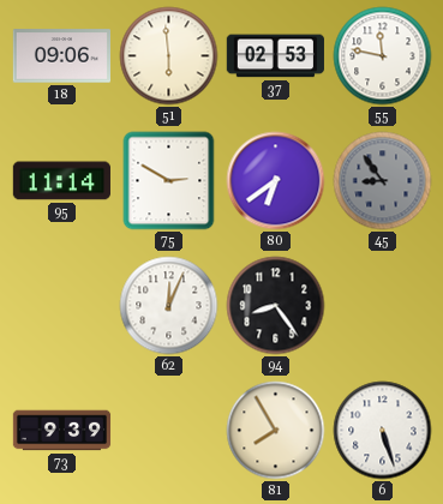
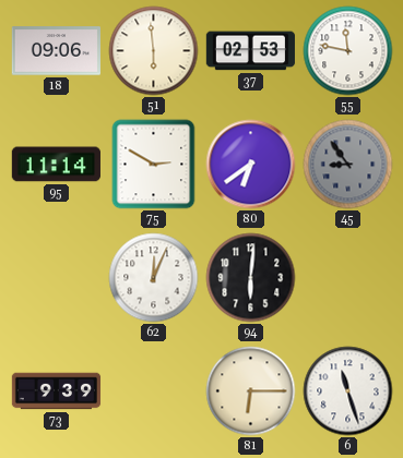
94: 8:24 -> 6:01 (251, 278)
81: 7:55 -> 6:15 (251, 391)
6: 5:27 -> 11:27 (348, 391)
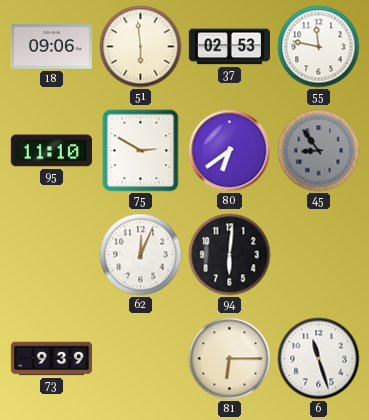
95: 11:14 -> 11:10 (51, 151)
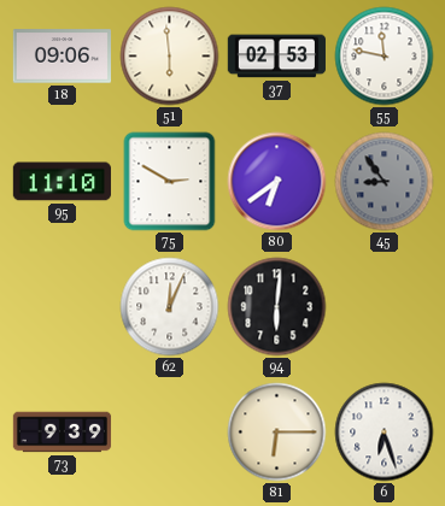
6: 11:27 -> 6:27 (385, 433)
